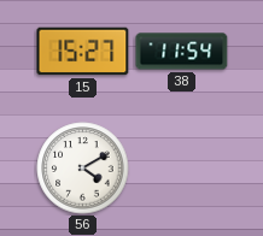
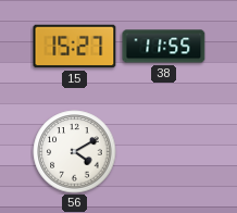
38: 11:54 -> 11:55 (164, 47)
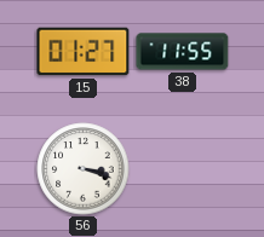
15: 15:27 -> 01:27 (84, 52)
56: 4:10 -> 3:18 (84, 169)
